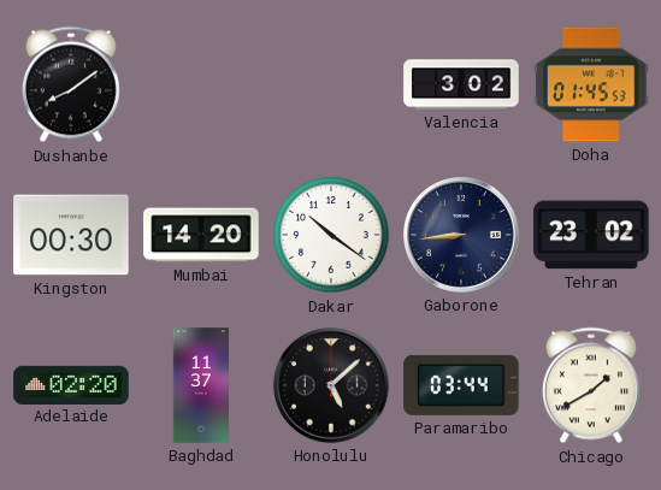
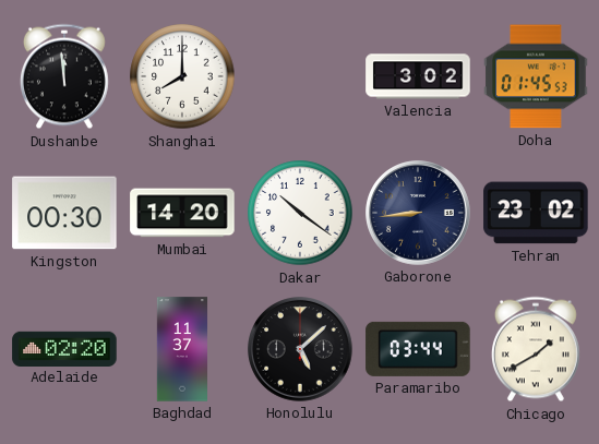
Dushanbe: 8:09 -> 11:59 (64, 76)
Shanghai: none -> 8:00 (182, 76)
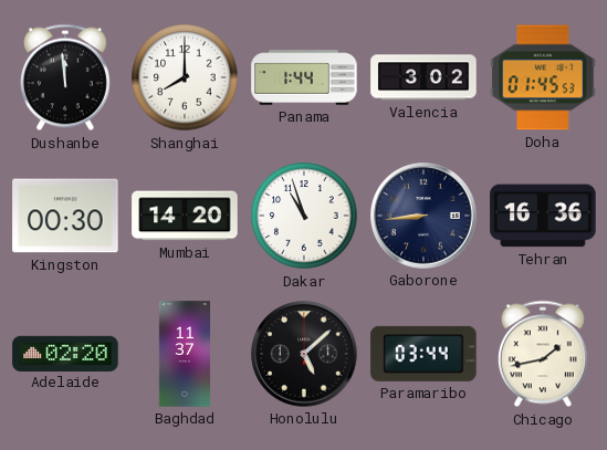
Panama: none -> 1:44 (304, 77)
Dakar: 10:21 -> 10:57 (304, 216)
Tehran: 23:02 -> 16:36 (543, 216)
Chicago: 1:40 -> 1:43 (543, 354)
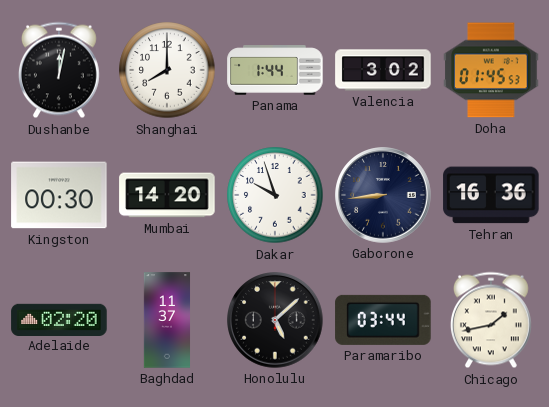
Dushanbe: 11:59 -> 12:02 (59, 70)
Dakar: 10:57 -> 9:57 (275, 195)
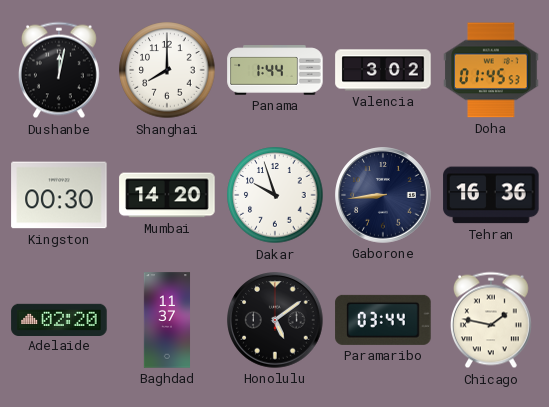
Honolulu: 5:08 -> 5:09 (275, 320)
Chicago: 1:43 -> 1:47 (491, 320)
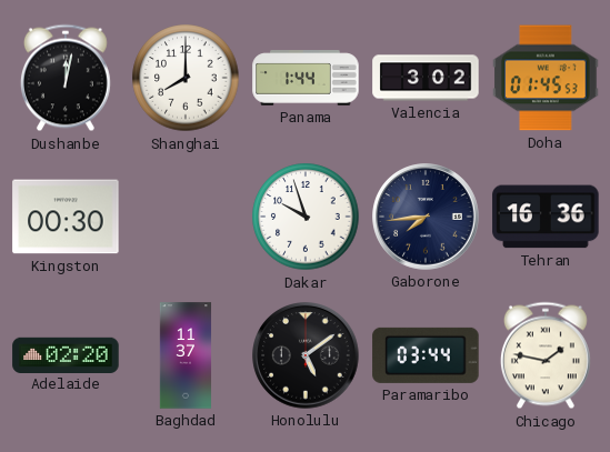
Mumbai: 14:20 -> none (167, 195)
Gaborone: 8:44 -> 7:44 (426, 217)
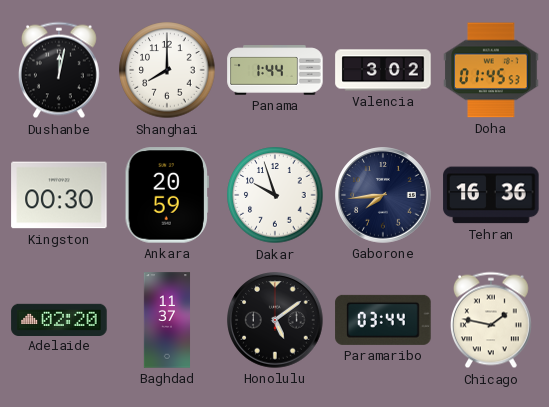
Ankara: none -> 20:59 (167, 195)
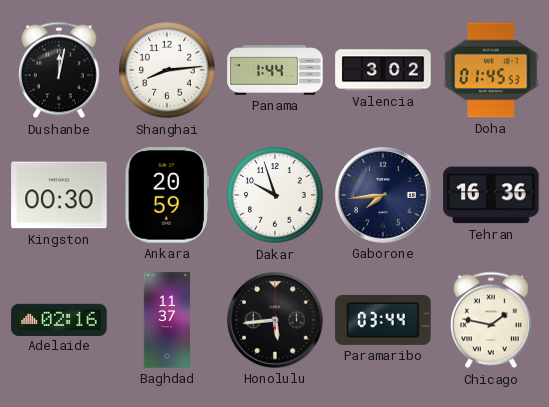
Shanghai: 8:00 -> 8:14 (167, 70)
Adelaide: 02:20 -> 02:16 (59, 319)
Honolulu: 5:09 -> 5:44 (275, 320)
